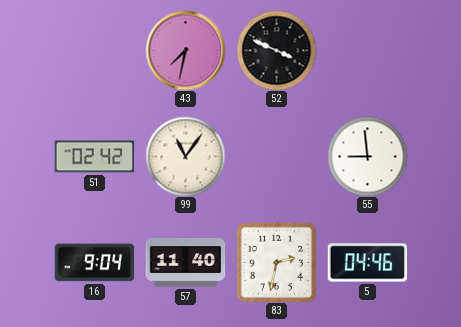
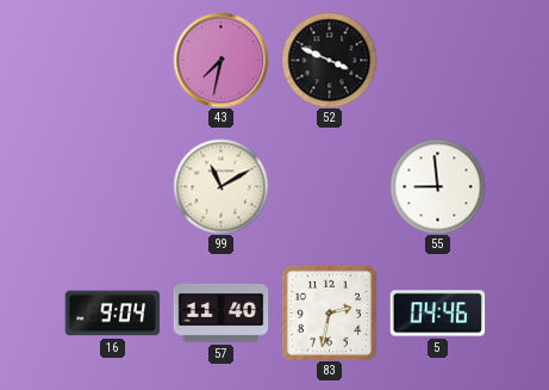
51: 02:42 -> none (94, 157)
99: 11:06 -> 11:10 (220, 186)
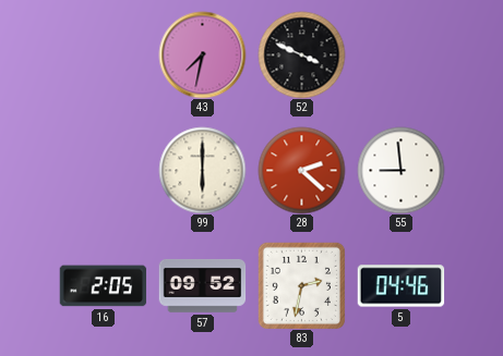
99: 11:10 -> 6:00 (202, 170)
28: none -> 2:22 (301, 170)
16: 9:04 -> 2:05 (103, 286)
57: 11:40 -> 09:52 (202, 286)
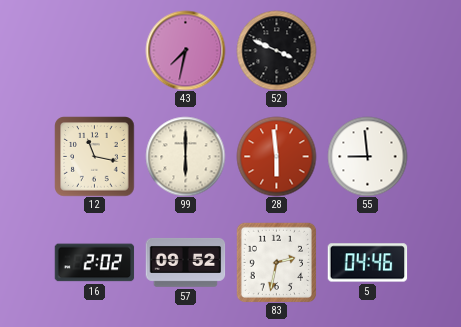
12: none -> 11:17 (94, 156)
28: 2:22 -> 5:59 (276, 156)
16: 2:05 -> 2:02 (94, 263)
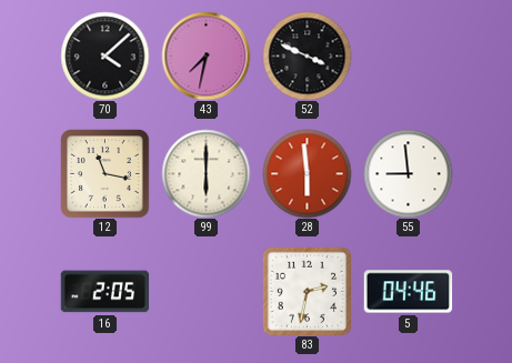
70: none -> 4:08 (104, 56)
16: 2:02 -> 2:05 (104, 292)
57: 09:52 -> none (185, 263)
